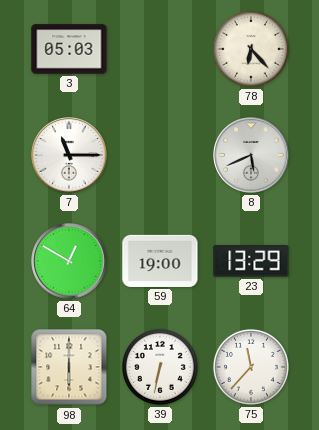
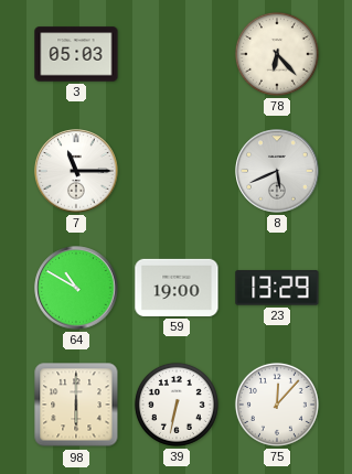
64: 12:50 -> 10:50 (76, 288)
75: 11:37 -> 12:07 (277, 405)
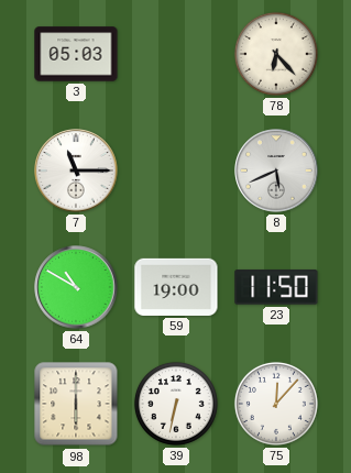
23: 13:29 -> 11:50 (276, 287)
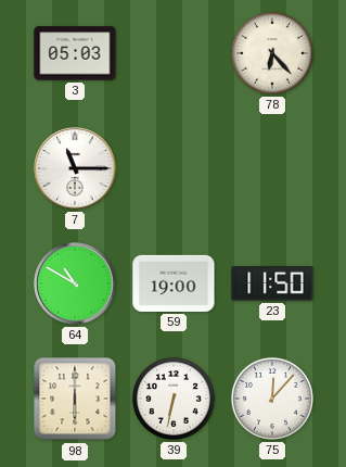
8: 5:41 -> none (276, 170)
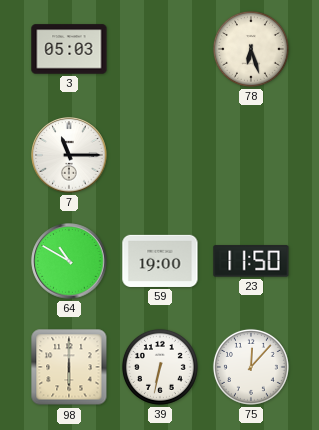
78: 6:23 -> 6:27 (251, 49)
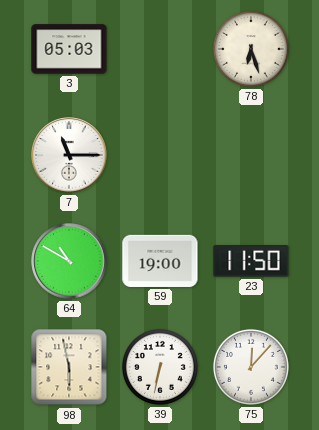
98: 6:00 -> 5:58 (69, 367)
